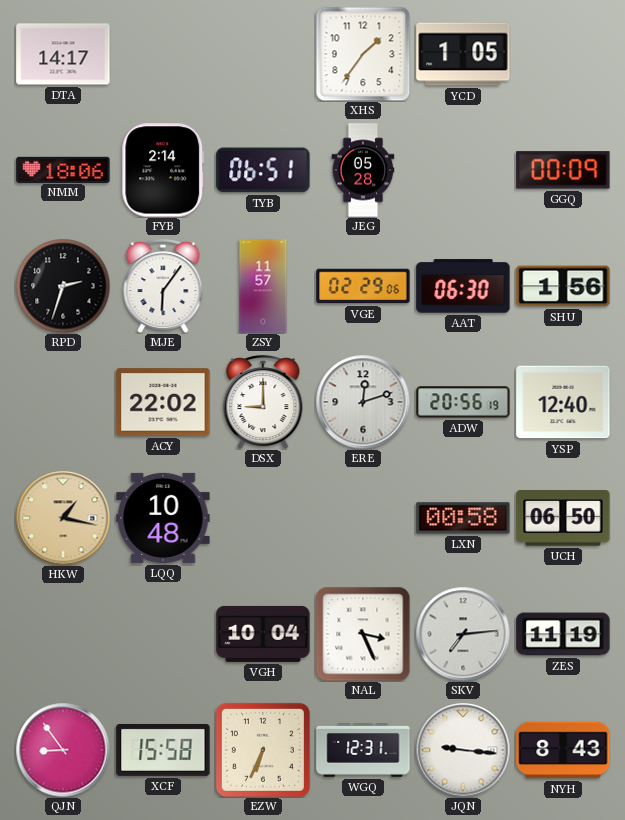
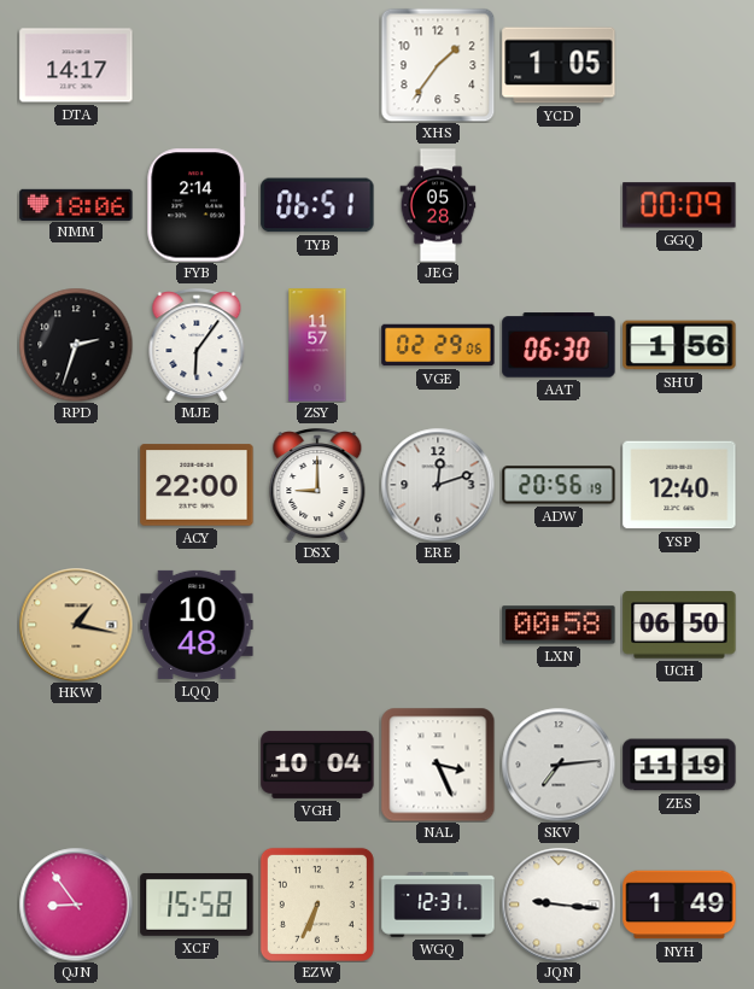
ACY: 22:02 -> 22:00 (197, 485)
NYH: 8:43 -> 1:49 (679, 905)
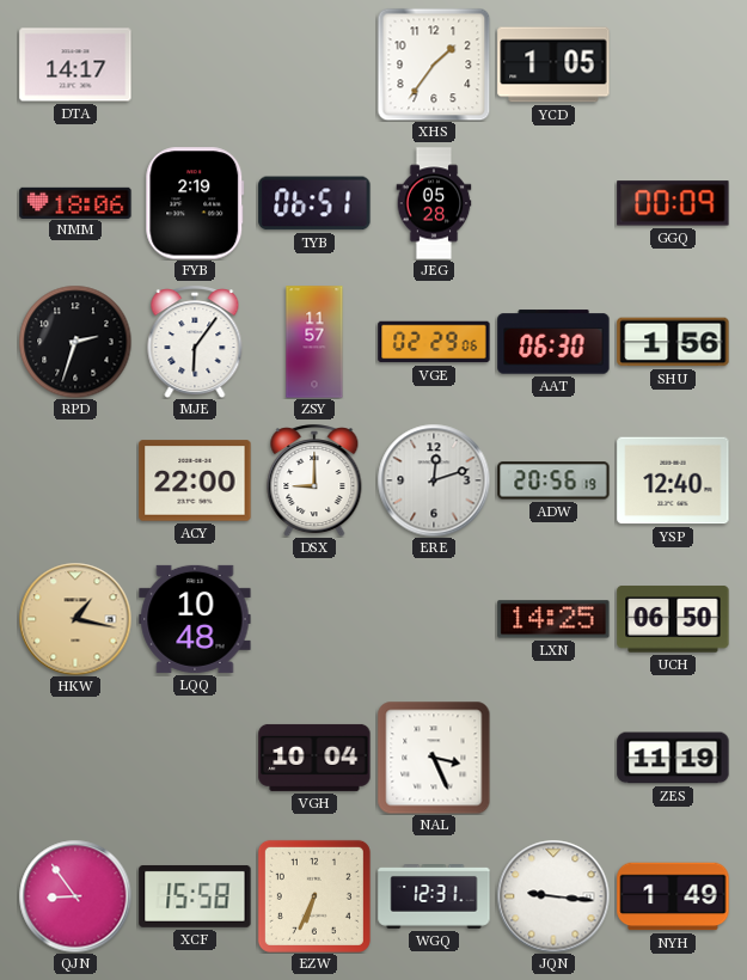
FYB: 2:14 -> 2:19 (195, 203)
LXN: 00:58 -> 14:25 (553, 619)
SKV: 7:14 -> none (559, 765)
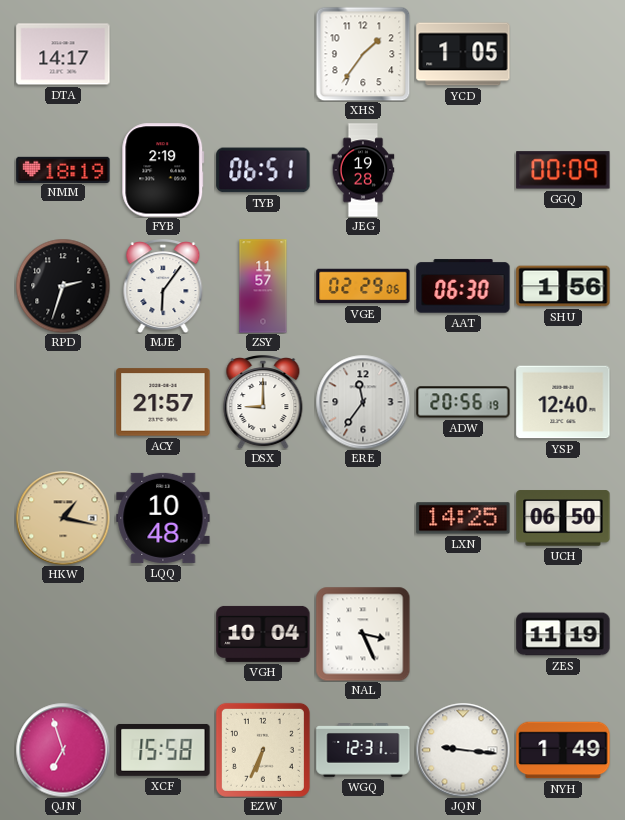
NMM: 18:06 -> 18:19 (63, 169)
JEG: 05:28 -> 19:28 (363, 170)
ACY: 22:00 -> 21:57 (163, 402)
ERE: 12:12 -> 11:36 (363, 402)
QJN: 8:54 -> 6:57 (63, 750)
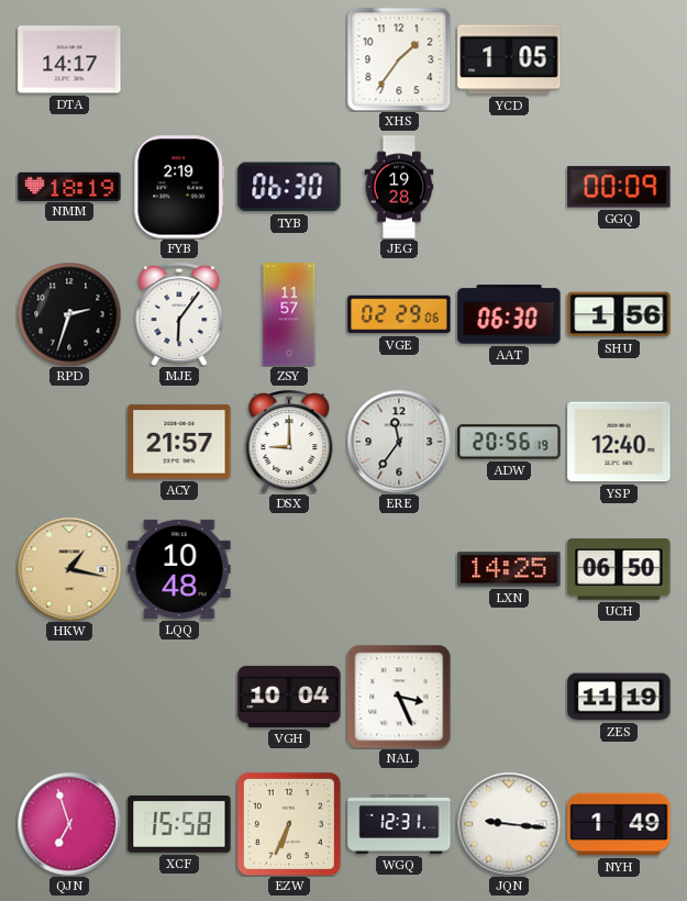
TYB: 06:51 -> 06:30 (289, 187)
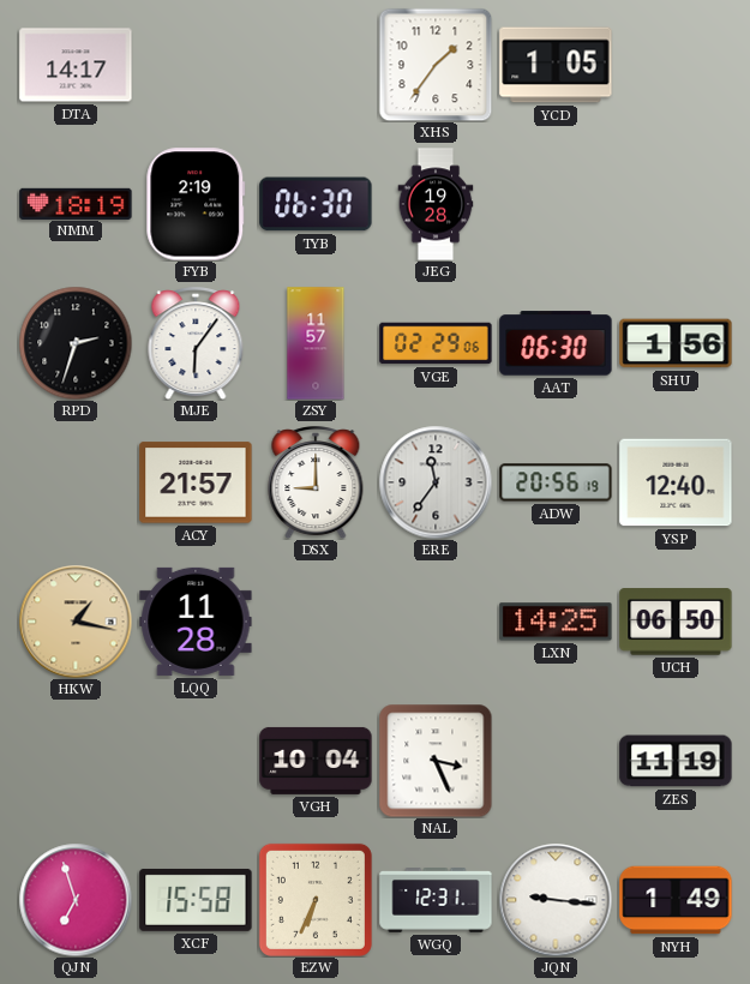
GGQ: 00:09 -> none (619, 187)
LQQ: 10:48 -> 11:28 (196, 622)
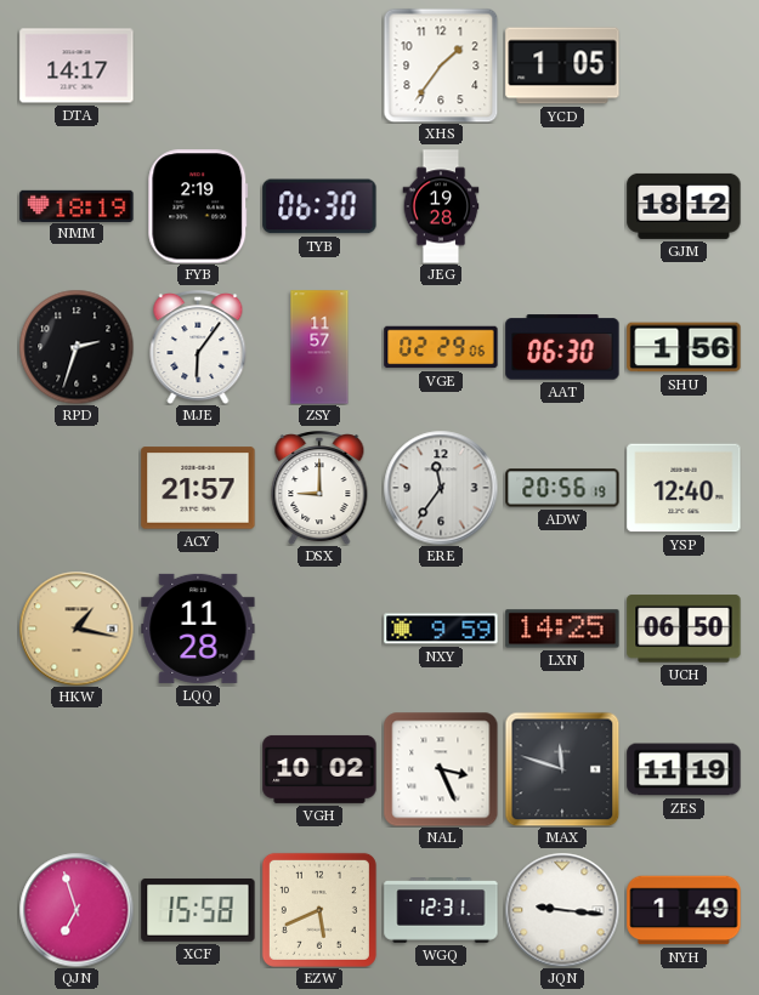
GJM: none -> 18:12 (684, 206)
NXY: none -> 9:59 (441, 629)
VGH: 10:04 -> 10:02 (319, 769)
MAX: none -> 11:48 (562, 769)
EZW: 6:34 -> 5:41 (319, 910)
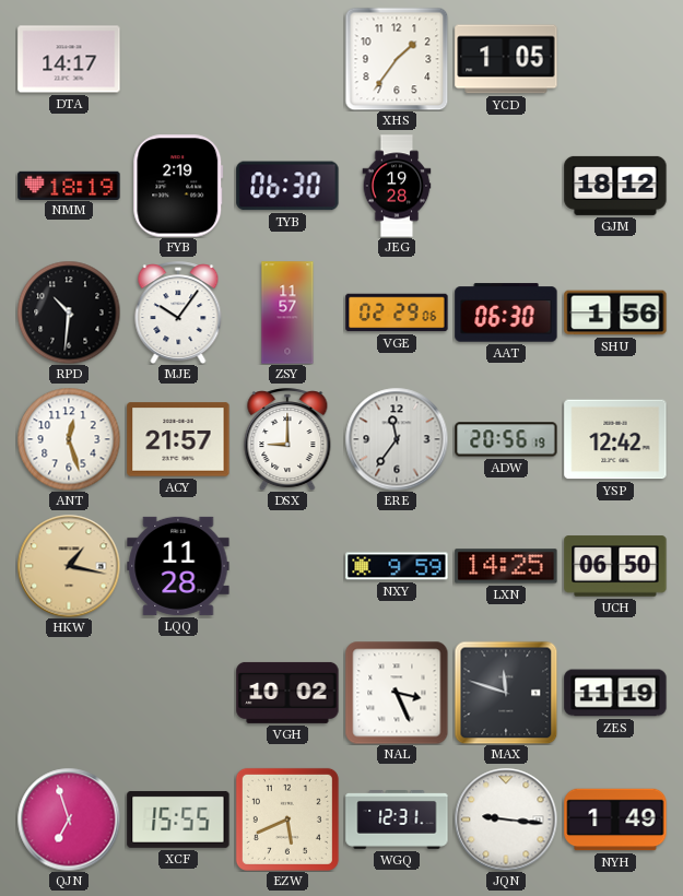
RPD: 2:33 -> 10:31 (69, 313)
MJE: 6:06 -> 10:06 (178, 313)
ANT: none -> 12:27 (69, 439)
YSP: 12:40 -> 12:42 (615, 439)
XCF: 15:58 -> 15:55 (178, 820)
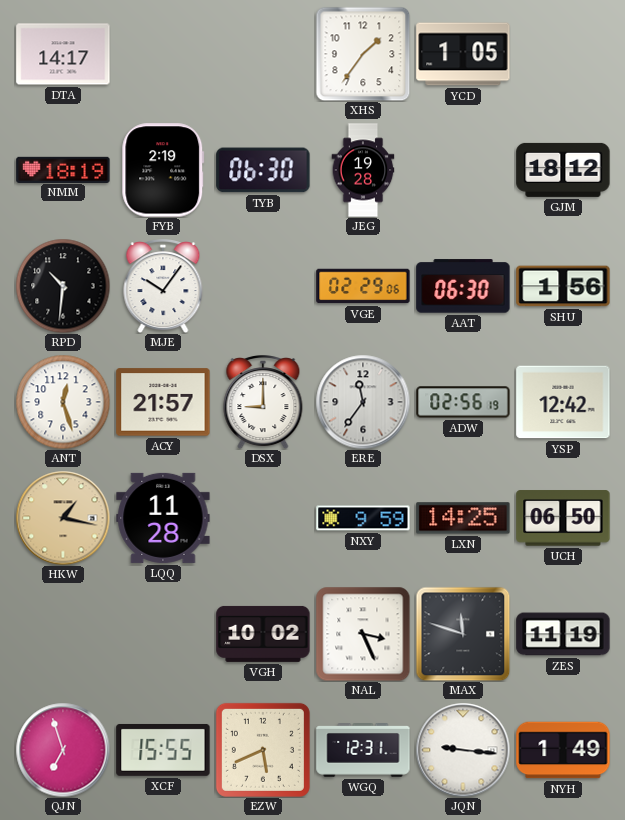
ZSY: 11:57 -> none (287, 313)
ADW: 20:56 -> 02:56 (463, 402)
